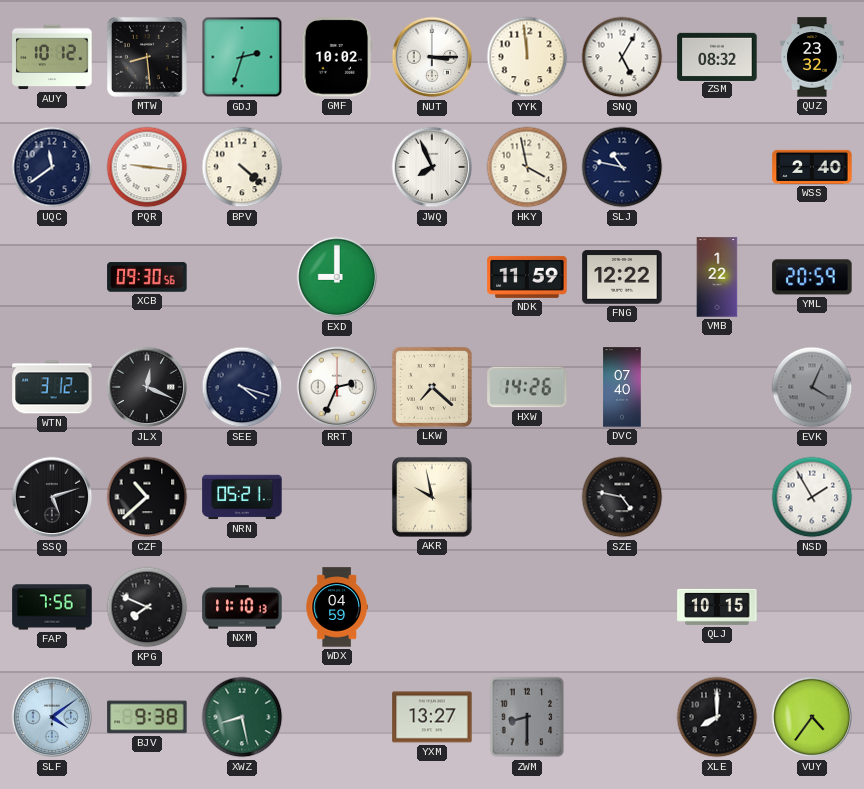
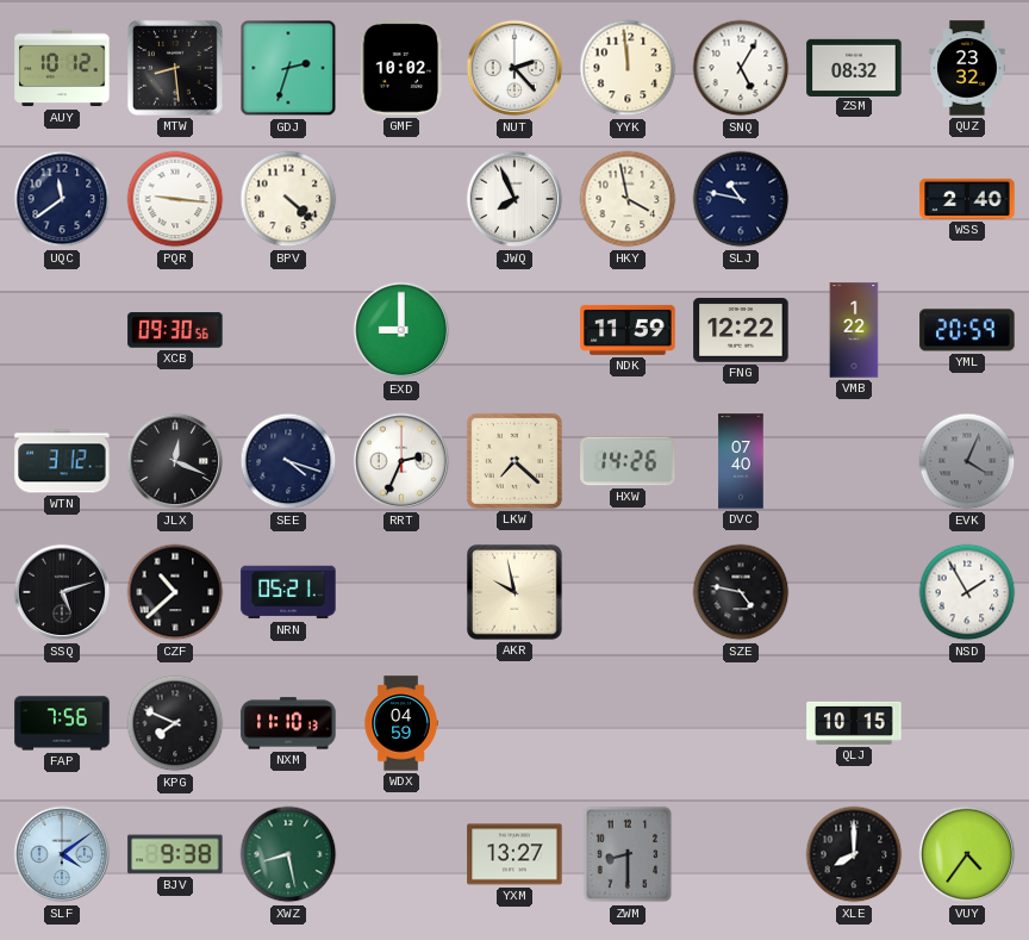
NUT: 3:15 -> 2:23 (514, 68)
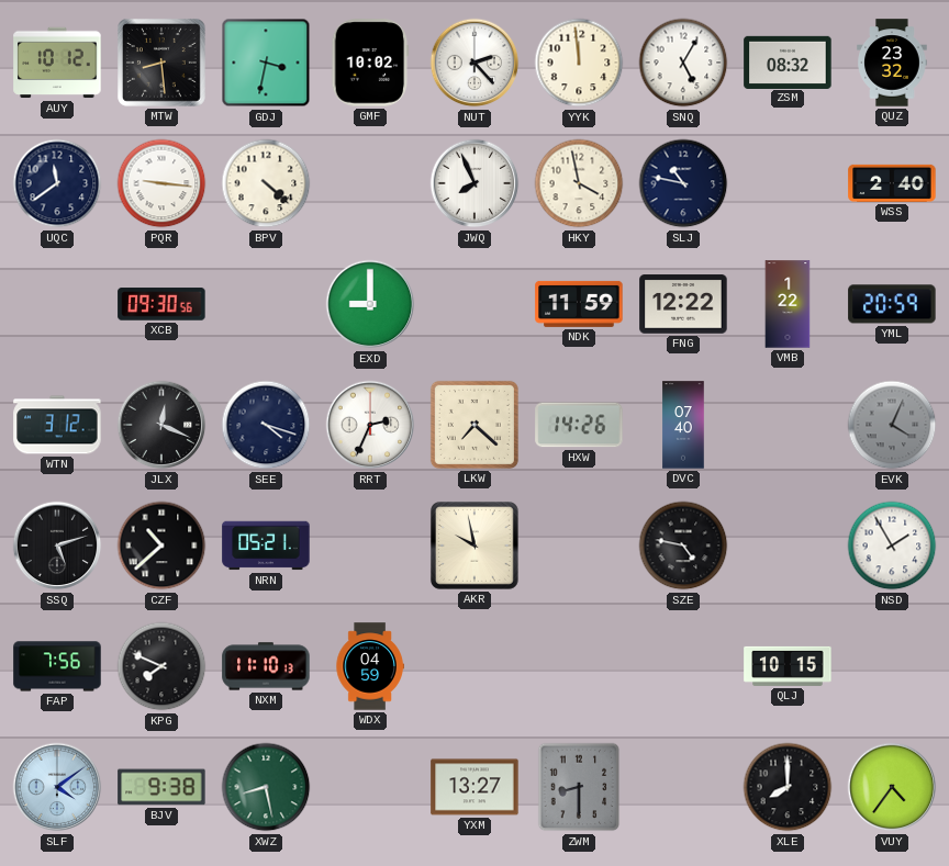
GDJ: 2:33 -> 3:32 (266, 63)
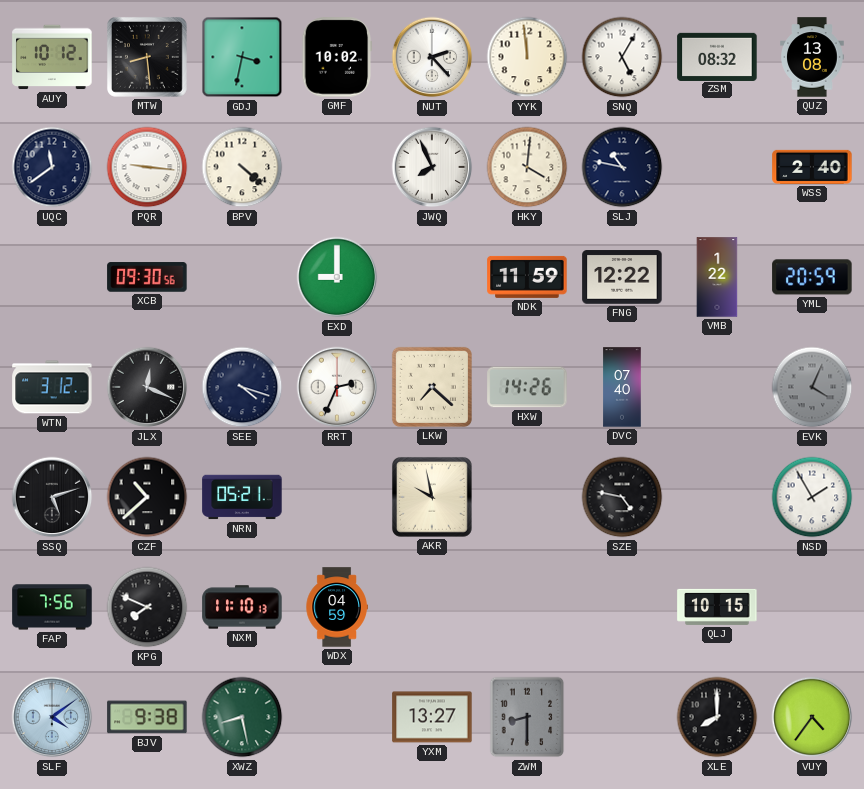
QUZ: 23:32 -> 13:08 (812, 57)
HKY: 3:58 -> 4:01 (527, 167)
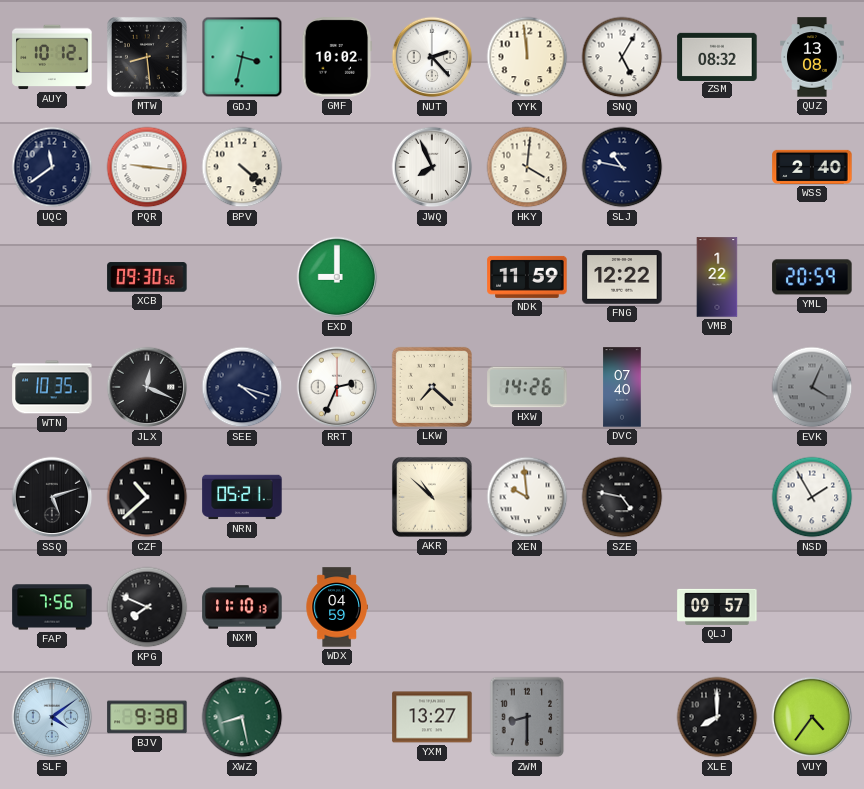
WTN: 3:12 -> 10:35 (52, 387)
AKR: 9:58 -> 10:52 (432, 497)
XEN: none -> 9:59 (527, 497)
QLJ: 10:15 -> 09:57 (717, 607)
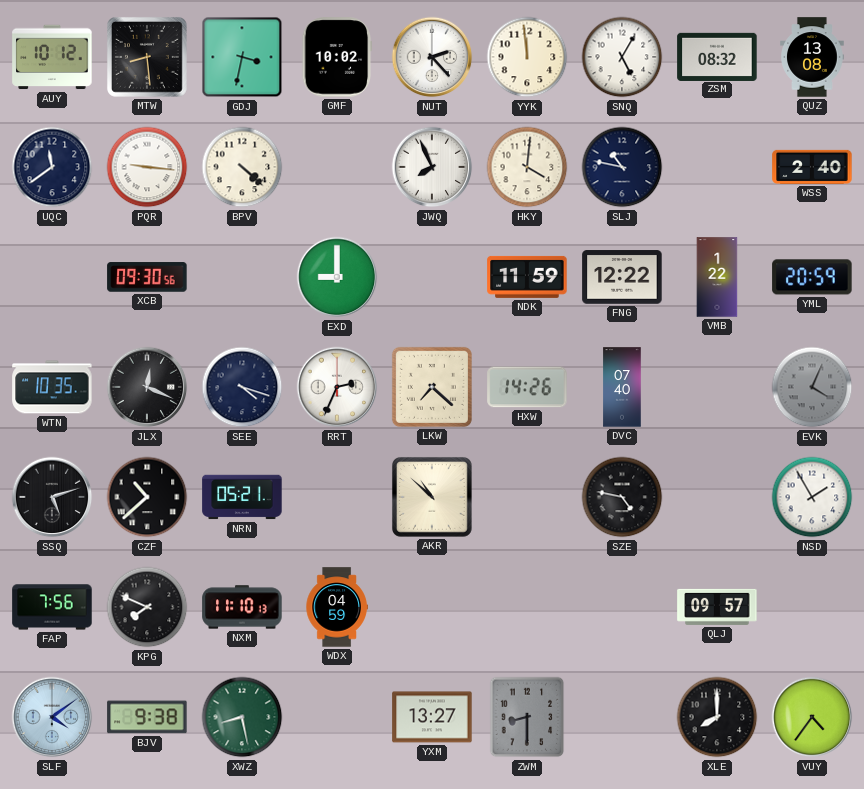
XEN: 9:59 -> none (527, 497)
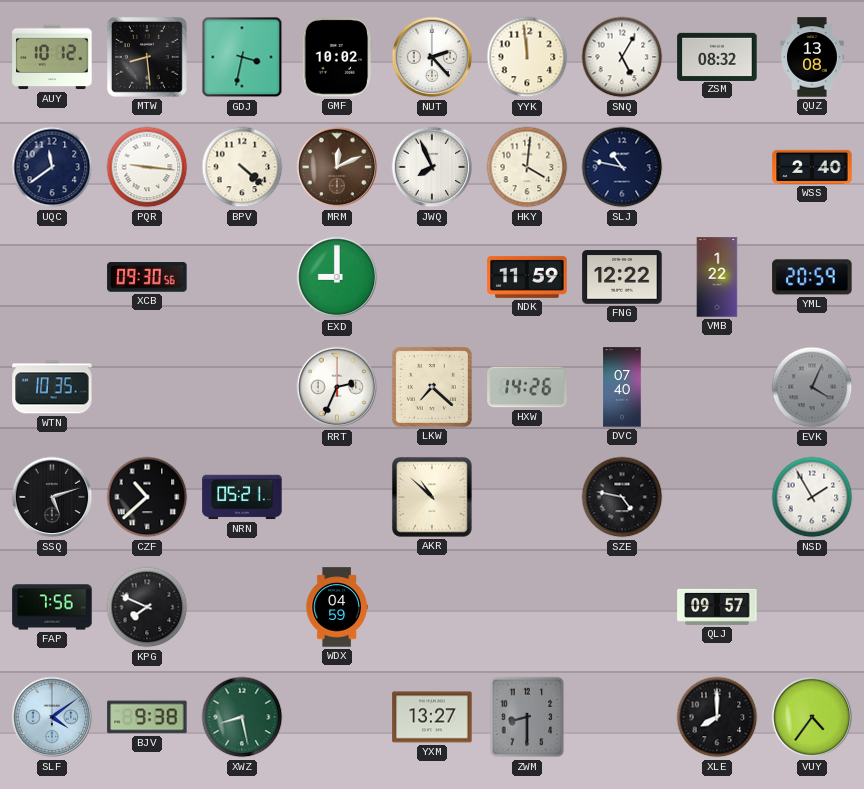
MRM: none -> 12:11 (337, 167)
JLX: 12:19 -> none (147, 387)
SEE: 4:18 -> none (242, 387)
NXM: 11:10 -> none (242, 607)
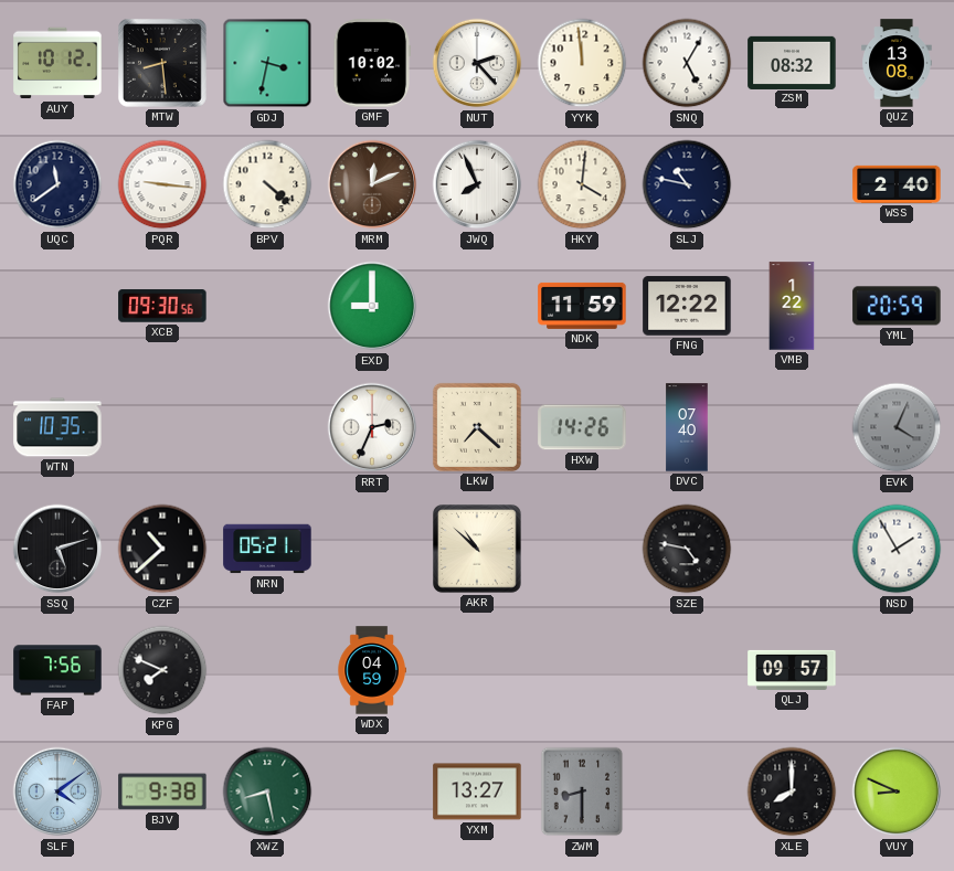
VUY: 4:36 -> 8:49 (897, 792)
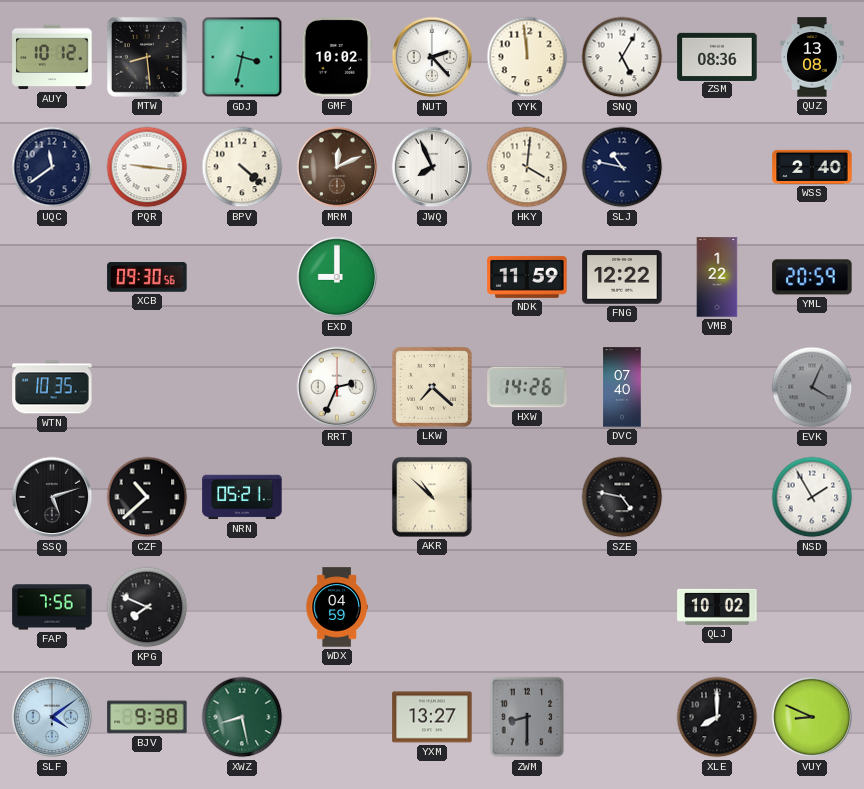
ZSM: 08:32 -> 08:36 (717, 56)
QLJ: 09:57 -> 10:02 (717, 607)
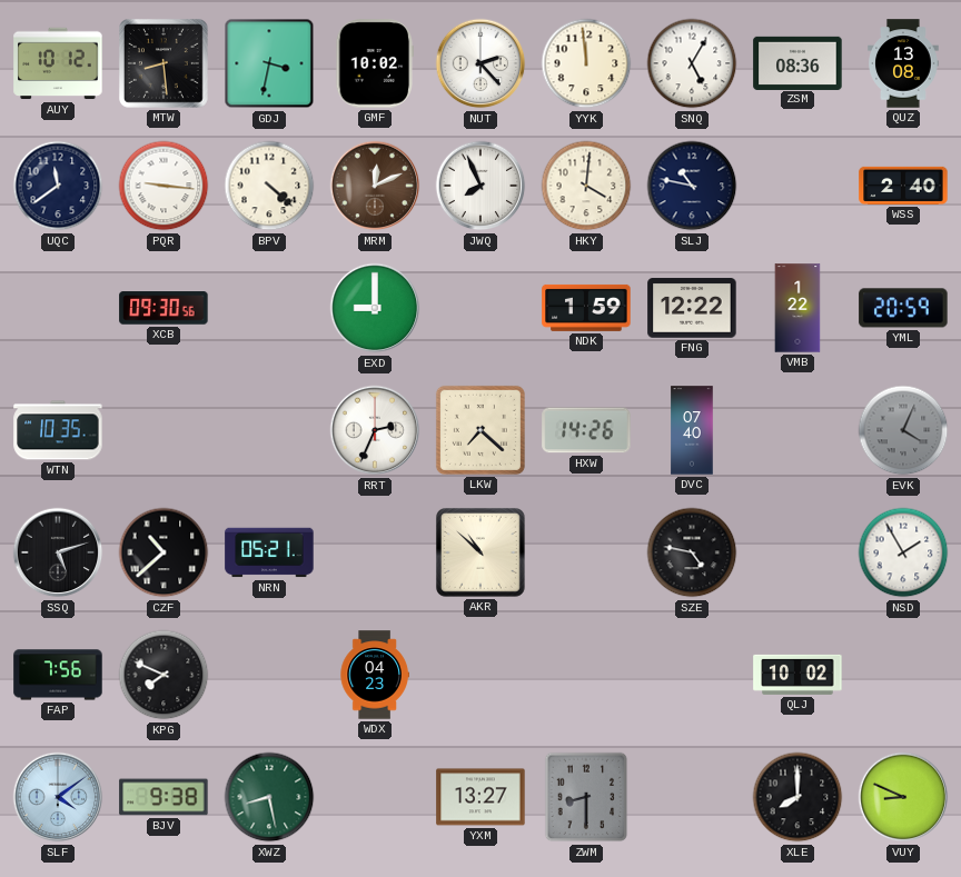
NDK: 11:59 -> 1:59 (586, 308)
WDX: 04:59 -> 04:23 (375, 675)
